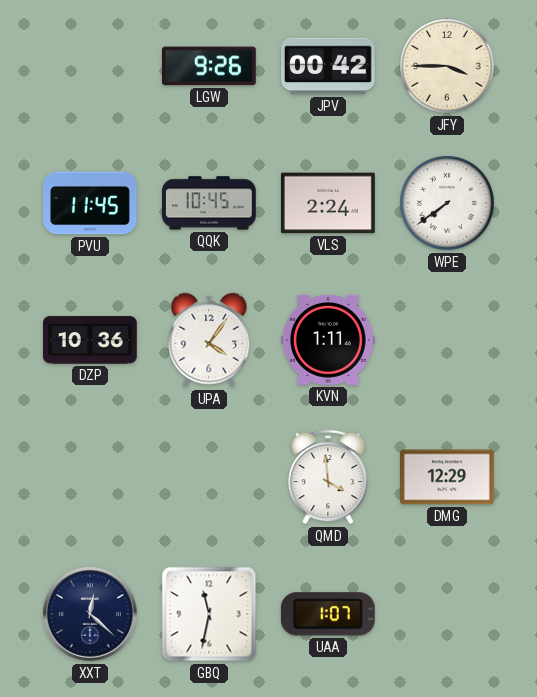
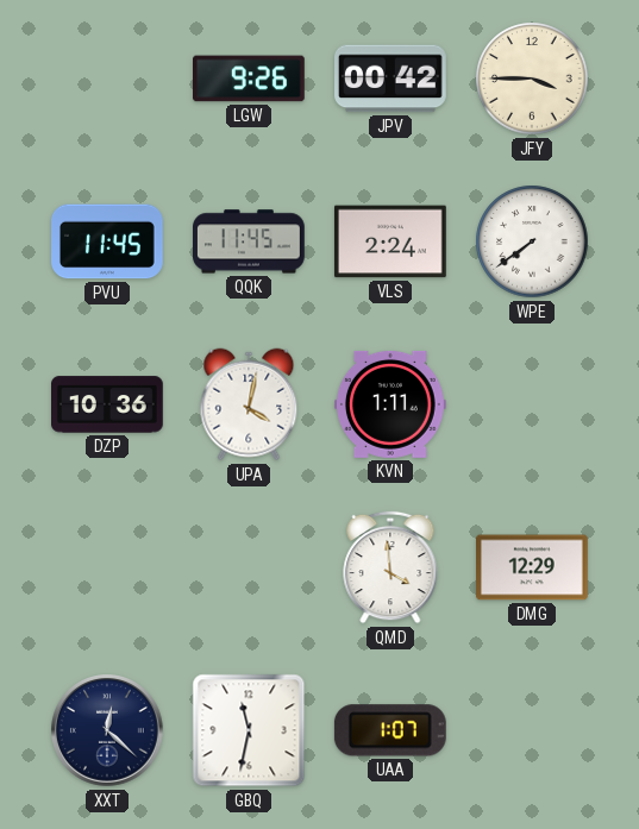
QQK: 10:45 -> 11:45 (250, 241)
UPA: 4:06 -> 4:02 (249, 404)
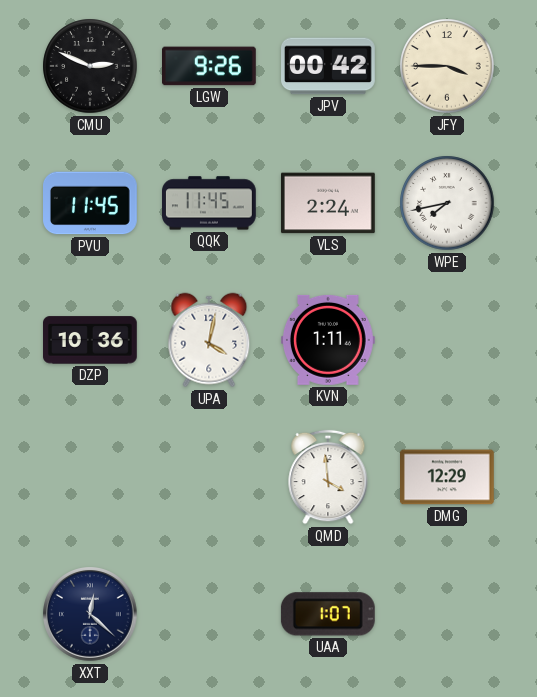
CMU: none -> 2:49 (90, 66)
WPE: 7:39 -> 7:43 (447, 203)
GBQ: 11:32 -> none (249, 730)
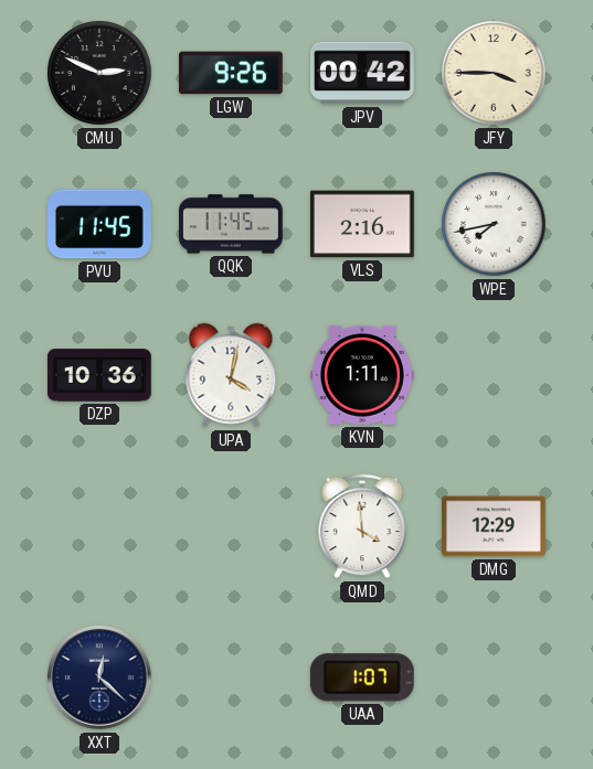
VLS: 2:24 -> 2:16 (362, 224)
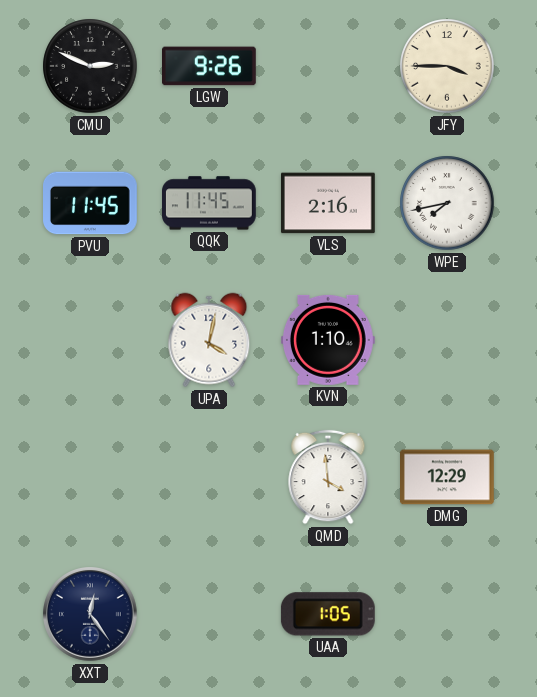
JPV: 00:42 -> none (363, 73)
DZP: 10:36 -> none (100, 375)
KVN: 1:11 -> 1:10 (328, 340)
XXT: 12:22 -> 12:24 (90, 614)
UAA: 1:07 -> 1:05 (328, 614)
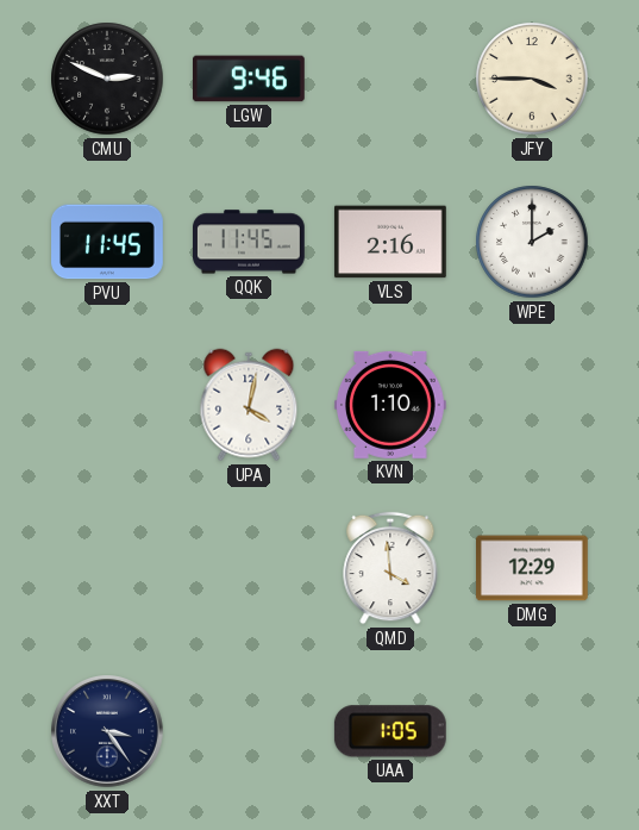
LGW: 9:26 -> 9:46 (250, 79)
WPE: 7:43 -> 2:00 (532, 242)
XXT: 12:24 -> 3:24 (107, 731)
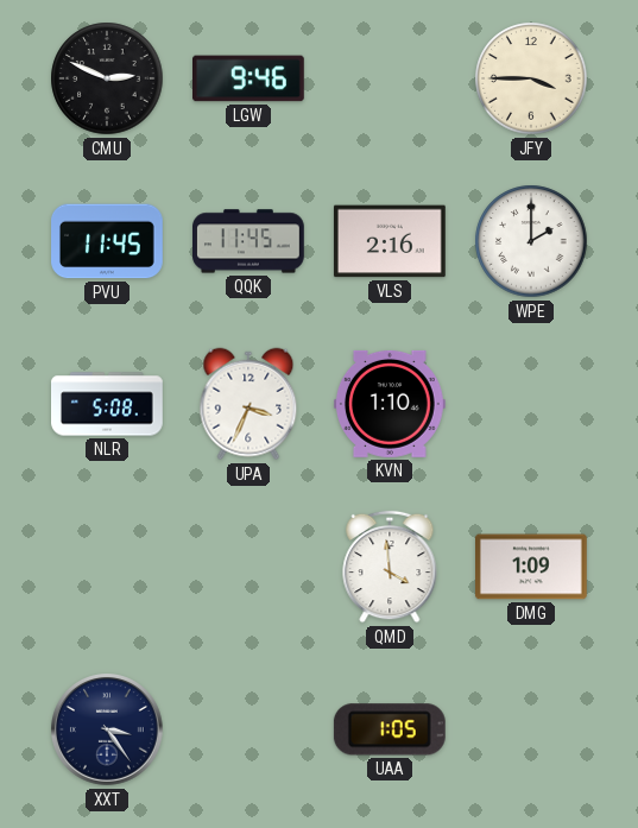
NLR: none -> 5:08 (108, 404)
UPA: 4:02 -> 3:34 (248, 404)
DMG: 12:29 -> 1:09 (532, 567)
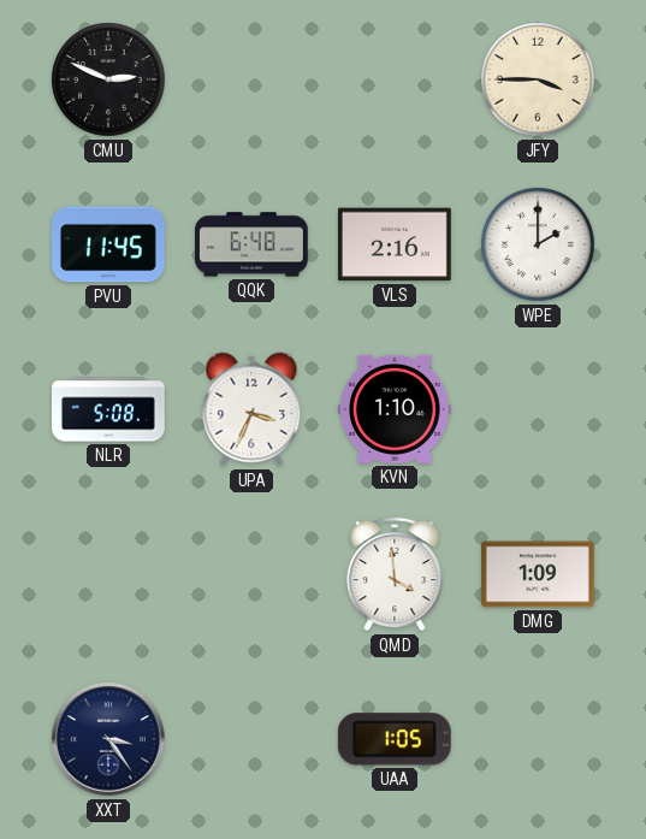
LGW: 9:46 -> none (249, 78)
QQK: 11:45 -> 6:48 (253, 244)
